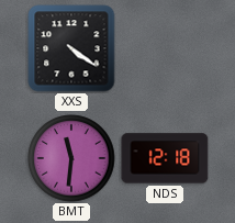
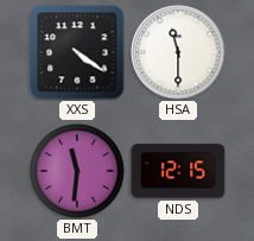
HSA: none -> 11:30 (178, 52)
NDS: 12:18 -> 12:15 (178, 171)
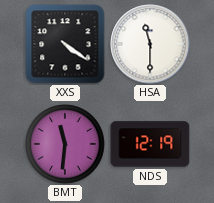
NDS: 12:15 -> 12:19 (150, 144)
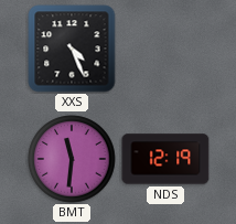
XXS: 4:21 -> 4:26 (72, 49)
HSA: 11:30 -> none (150, 44)
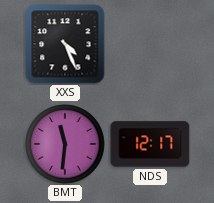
NDS: 12:19 -> 12:17 (150, 144)
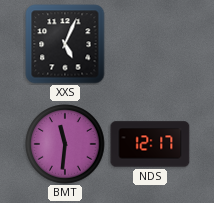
XXS: 4:26 -> 5:04 (65, 44)
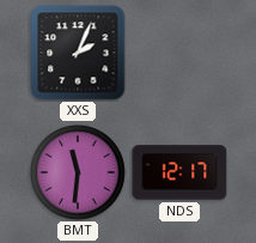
XXS: 5:04 -> 2:04 (78, 53)
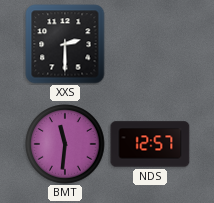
XXS: 2:04 -> 2:30 (65, 44)
NDS: 12:17 -> 12:57 (150, 144)
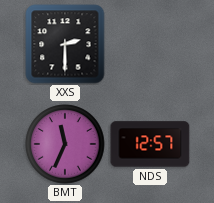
BMT: 11:31 -> 11:34 (65, 144)
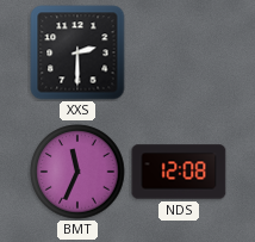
NDS: 12:57 -> 12:08 (179, 172)
